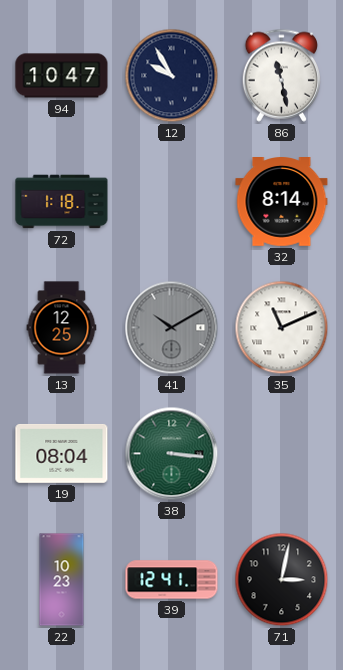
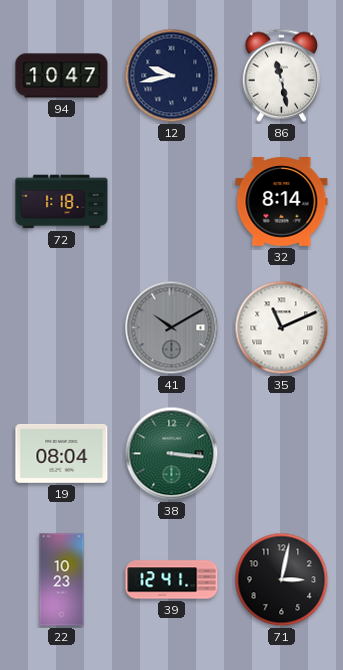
12: 9:55 -> 9:43 (172, 76)
13: 12:25 -> none (62, 328)
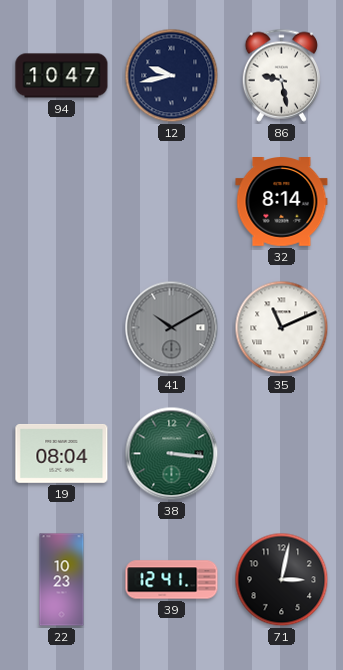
86: 11:28 -> 9:28 (281, 75)
72: 1:18 -> none (62, 202)
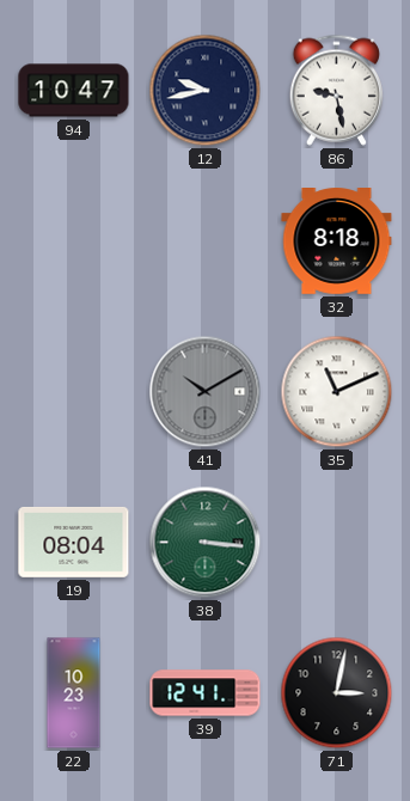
32: 8:14 -> 8:18 (337, 241)
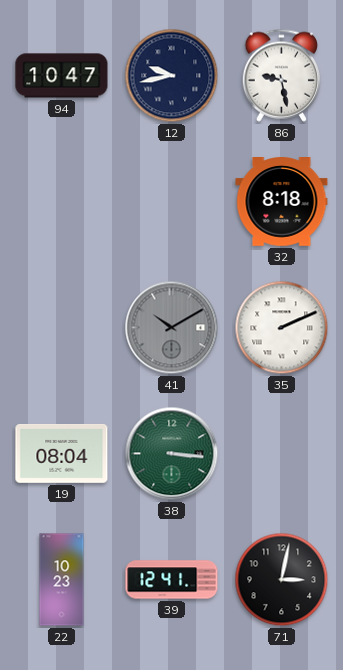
35: 11:11 -> 2:11 (282, 328)
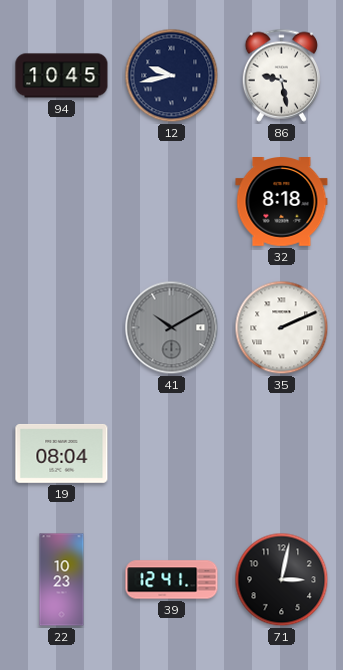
94: 10:47 -> 10:45 (62, 76)
38: 3:16 -> none (172, 454)
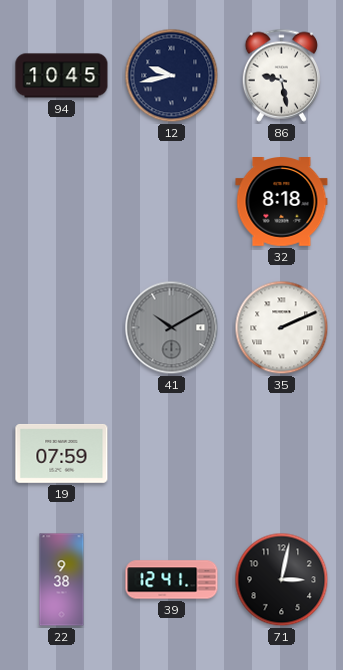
19: 08:04 -> 07:59 (62, 453)
22: 10:23 -> 9:38 (62, 580)
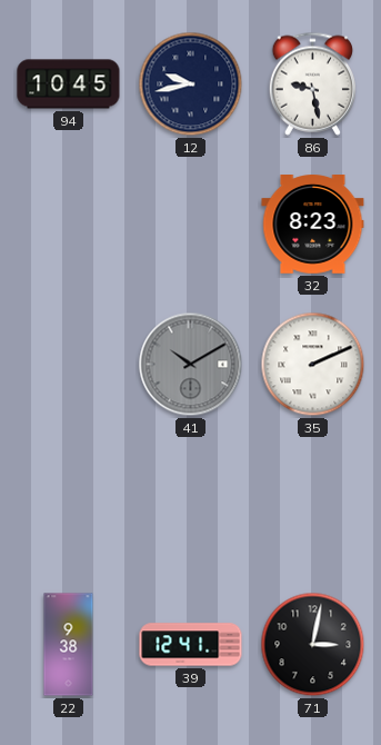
32: 8:18 -> 8:23 (313, 225)
19: 07:59 -> none (62, 453)
